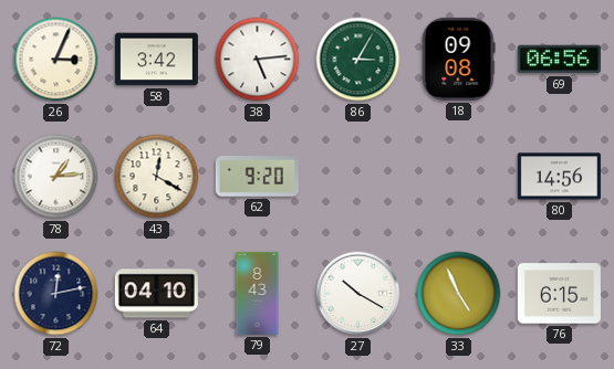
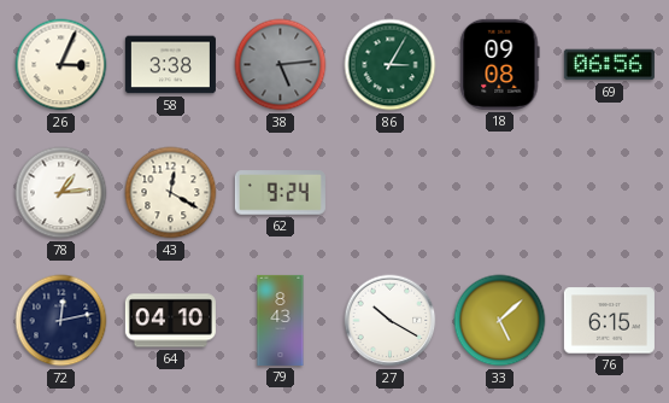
58: 3:42 -> 3:38 (170, 65)
38 dial: white -> grey (281, 65)
62: 9:20 -> 9:24 (280, 193)
80: 14:56 -> none (559, 177)
33: 4:56 -> 5:08 (500, 321)
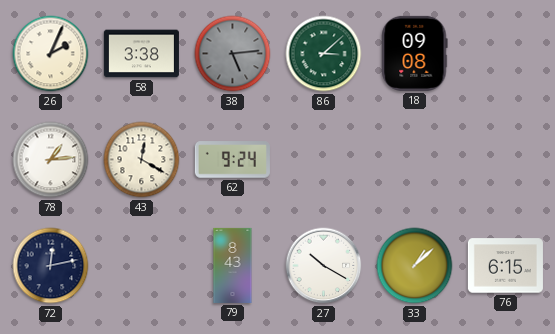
26: 3:04 -> 2:04 (51, 54)
86: 3:05 -> 3:08 (324, 54)
69: 06:56 -> none (609, 65)
64: 04:10 -> none (170, 321)
33: 5:08 -> 1:08 (415, 266)
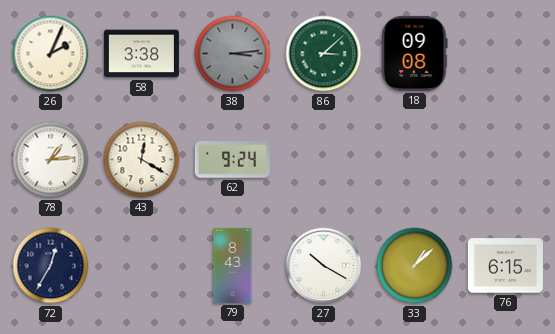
38: 5:14 -> 3:14 (233, 54)
72: 12:13 -> 12:35 (51, 266)
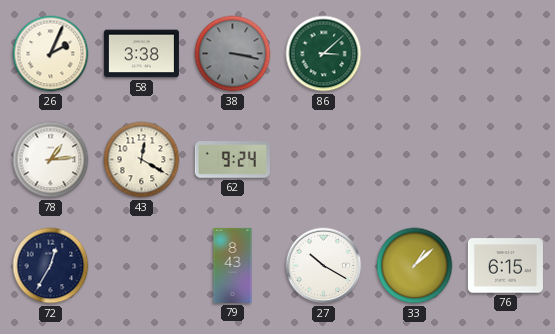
38: 3:14 -> 3:17 (233, 54)
18: 09:08 -> none (415, 53)
